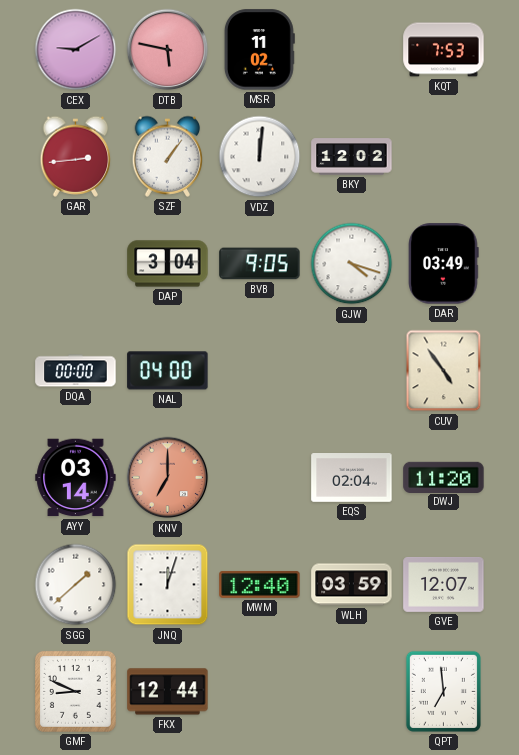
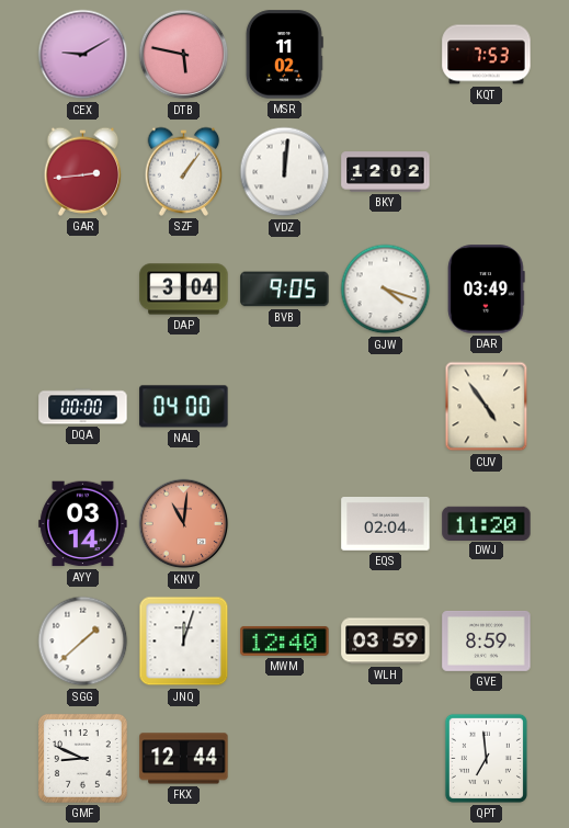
KNV: 7:00 -> 11:01 (184, 524)
GVE: 12:07 -> 8:59 (487, 640)
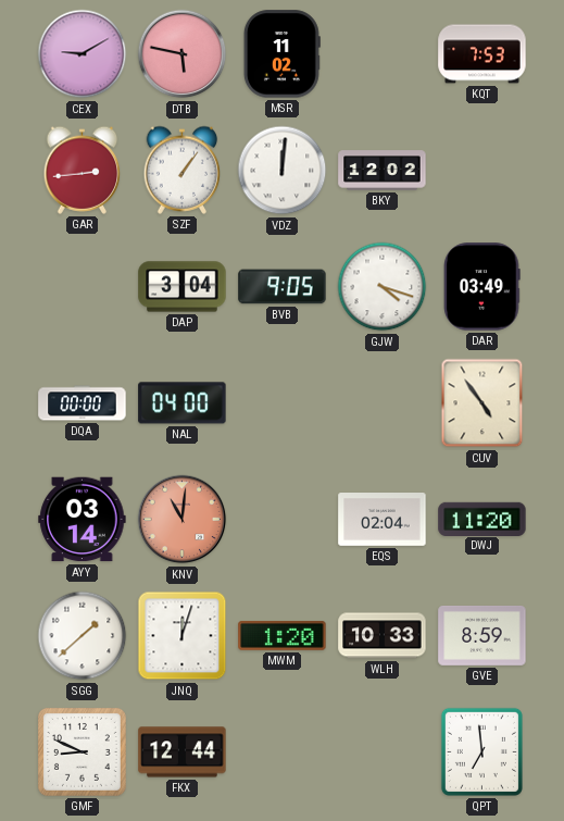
MWM: 12:40 -> 1:20 (283, 635)
WLH: 03:59 -> 10:33 (383, 636)
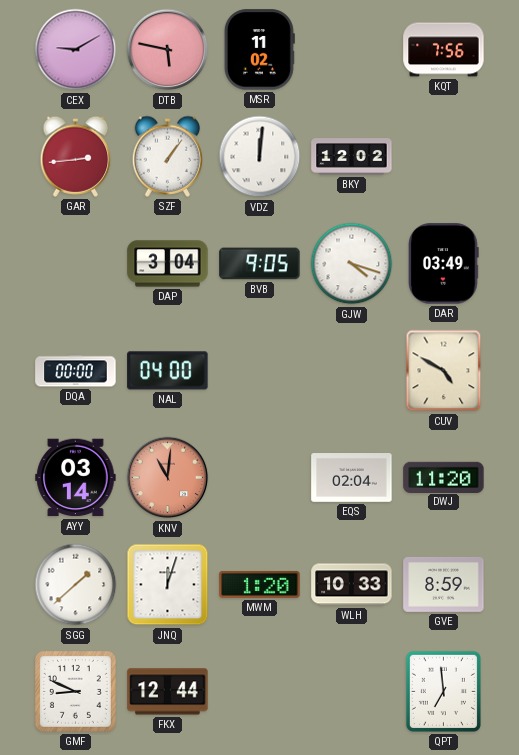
KQT: 7:53 -> 7:56 (444, 50)
CUV: 4:54 -> 4:50 (444, 371)
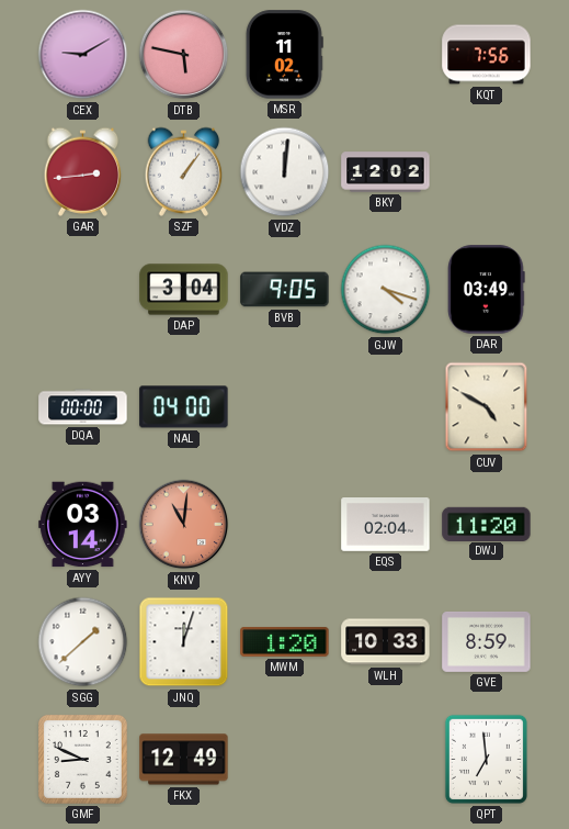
FKX: 12:44 -> 12:49 (184, 760)
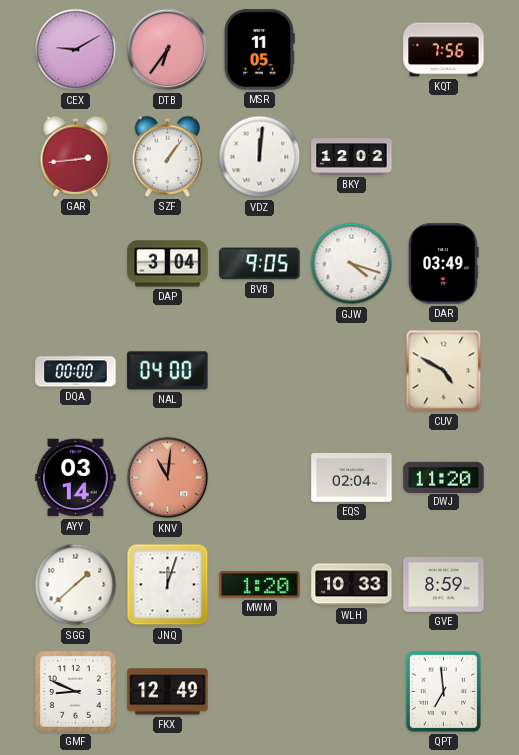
DTB: 5:47 -> 6:36 (168, 50)
MSR: 11:02 -> 11:05 (259, 50)
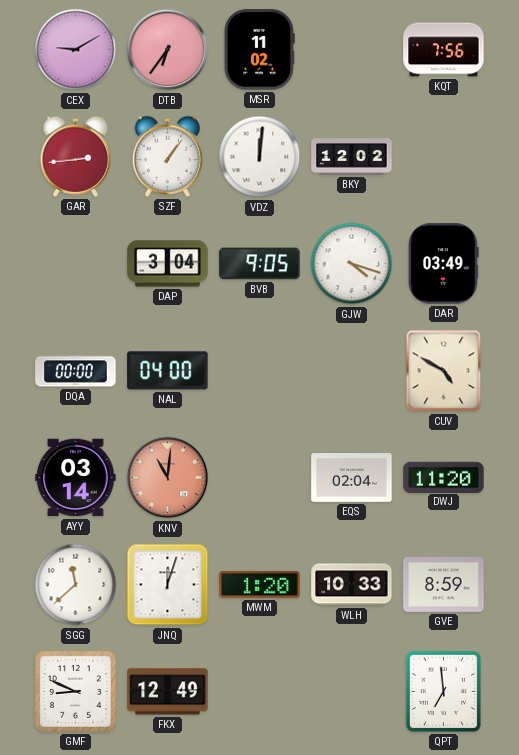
MSR: 11:05 -> 11:02 (259, 50)
SGG: 1:38 -> 11:38 (76, 585)
